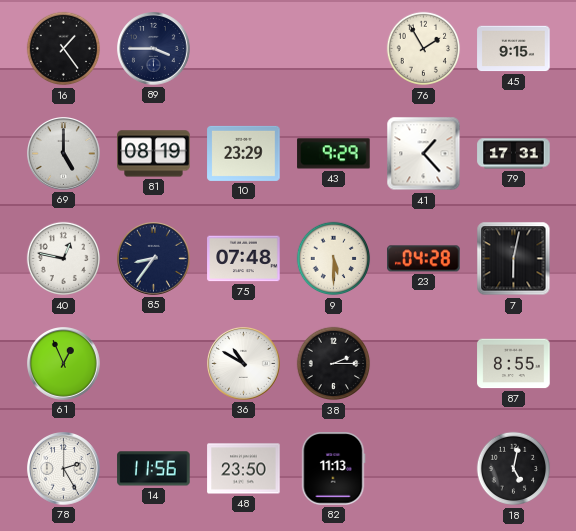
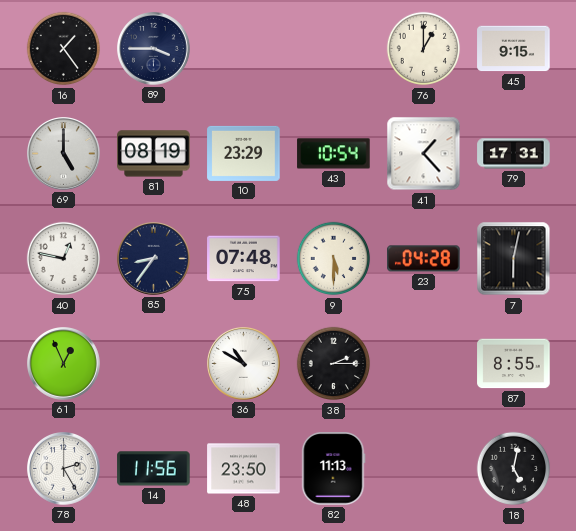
76: 1:55 -> 1:00 (424, 49)
43: 9:29 -> 10:54 (334, 154)
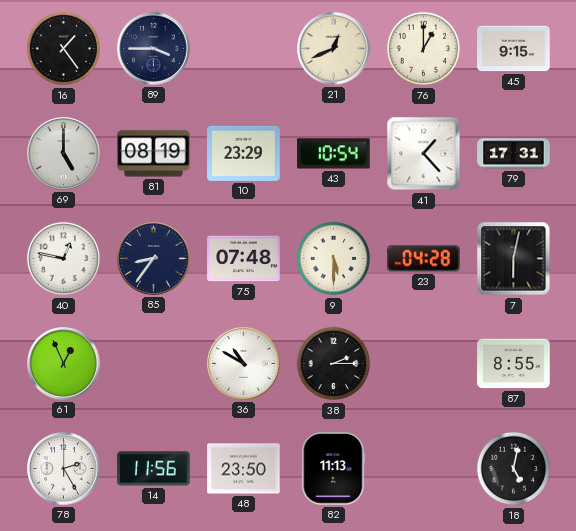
21: none -> 12:41 (334, 49)
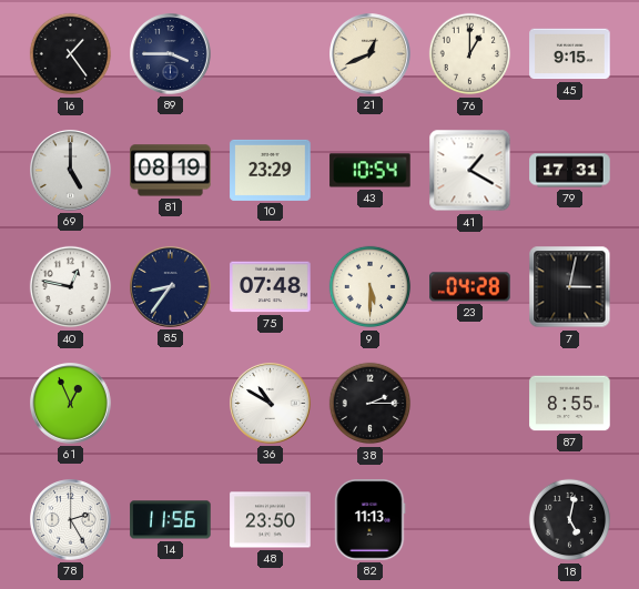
41: 1:23 -> 1:20 (470, 171)
7: 6:02 -> 3:02 (570, 287)
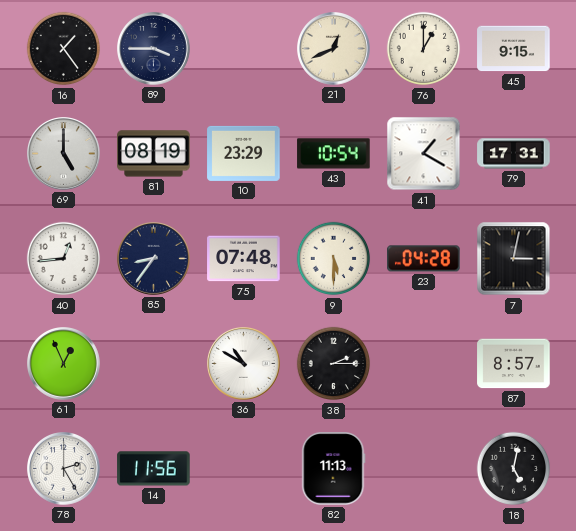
40: 12:47 -> 12:44 (64, 259)
87: 8:55 -> 8:57 (514, 364)
48: 23:50 -> none (271, 520)
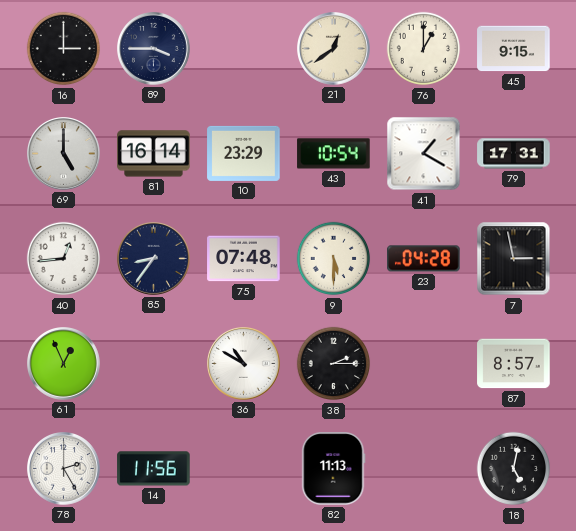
16: 1:24 -> 3:00 (64, 49)
21: 12:41 -> 12:39 (334, 49)
81: 08:19 -> 16:14 (154, 154)
7: 3:02 -> 2:58 (514, 259)
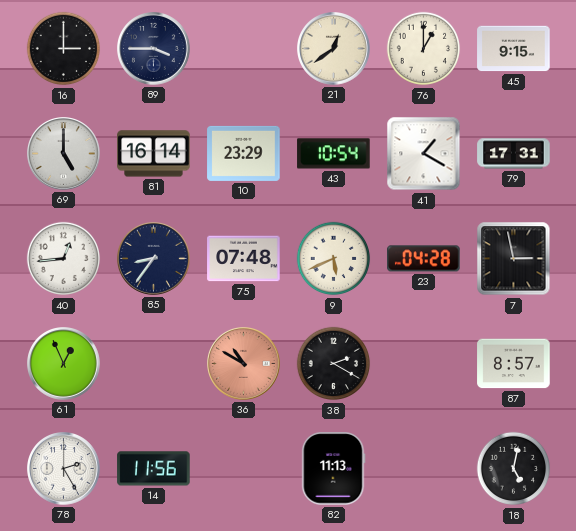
9: 5:30 -> 5:41 (334, 259)
36 dial: white -> salmon (244, 364)
38: 2:15 -> 2:20 (334, 364)
